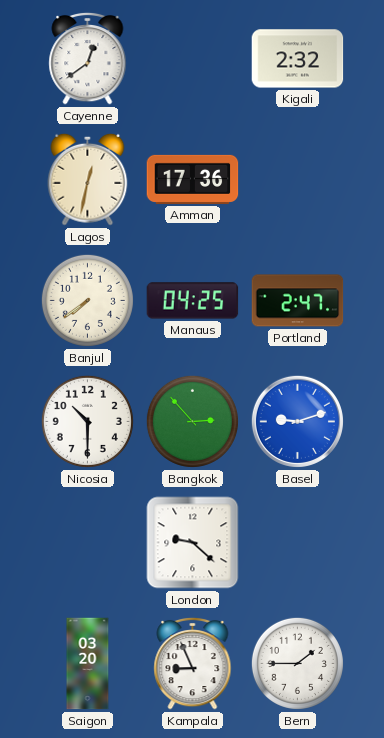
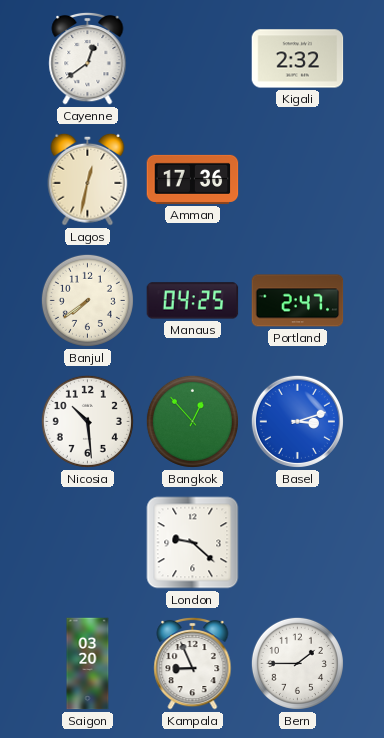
Nicosia: 10:30 -> 10:29 (87, 421)
Bangkok: 2:53 -> 12:53 (192, 421)
Basel: 9:12 -> 3:12 (297, 421)
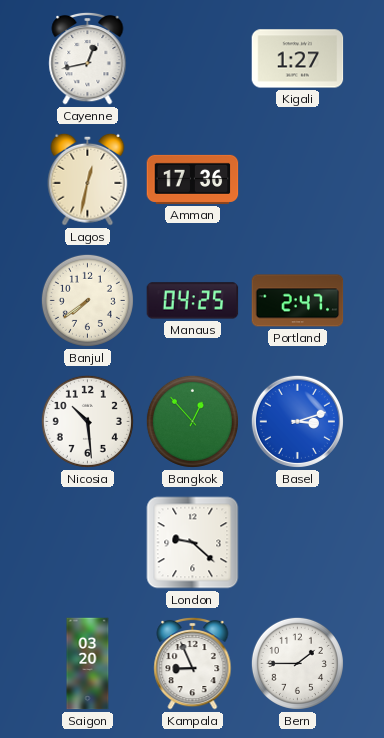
Cayenne: 12:39 -> 12:43 (88, 58)
Kigali: 2:32 -> 1:27 (298, 59)
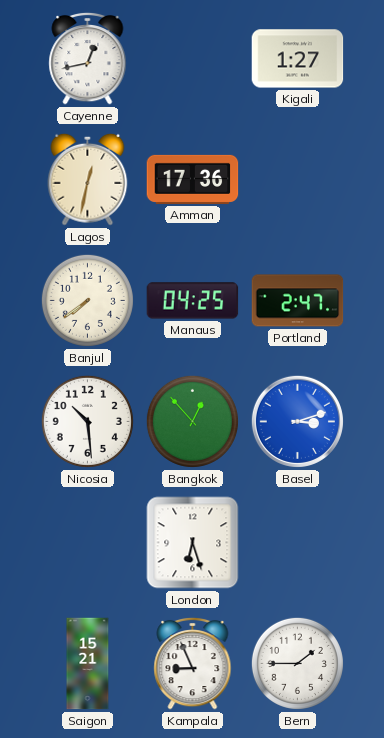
London: 9:22 -> 6:27 (193, 543)
Saigon: 03:20 -> 15:21 (88, 664)
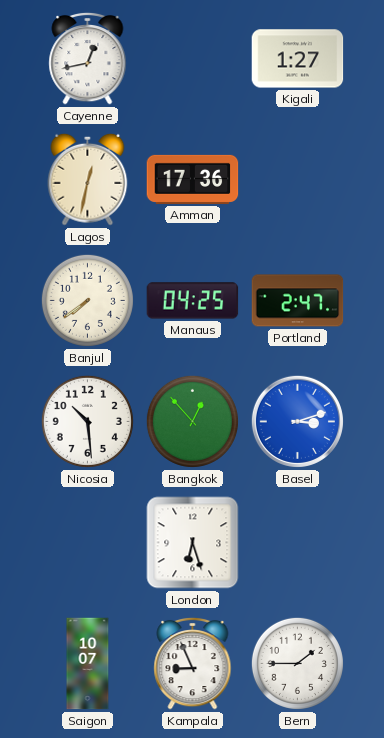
Saigon: 15:21 -> 10:07 (88, 664)
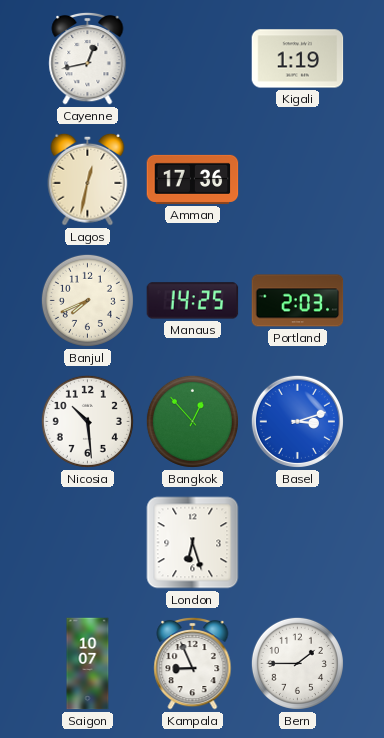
Kigali: 1:27 -> 1:19 (298, 59)
Banjul: 7:39 -> 7:41 (87, 300)
Manaus: 04:25 -> 14:25 (193, 301)
Portland: 2:47 -> 2:03 (298, 301)
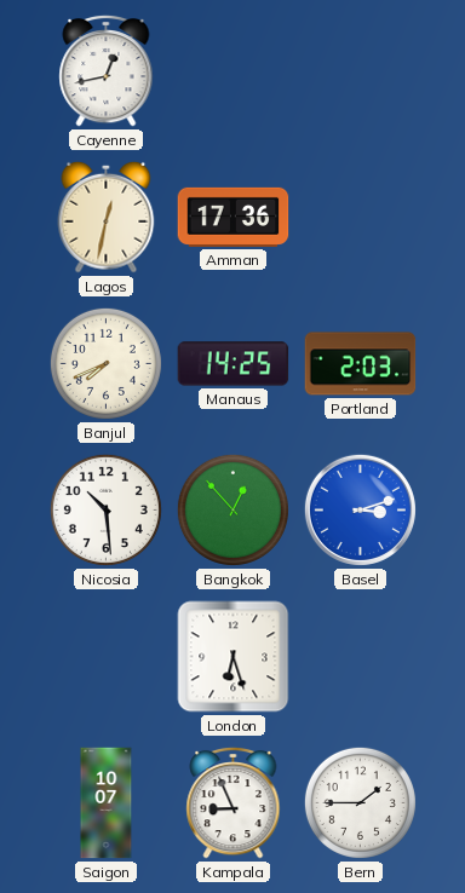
Kigali: 1:19 -> none (298, 59)
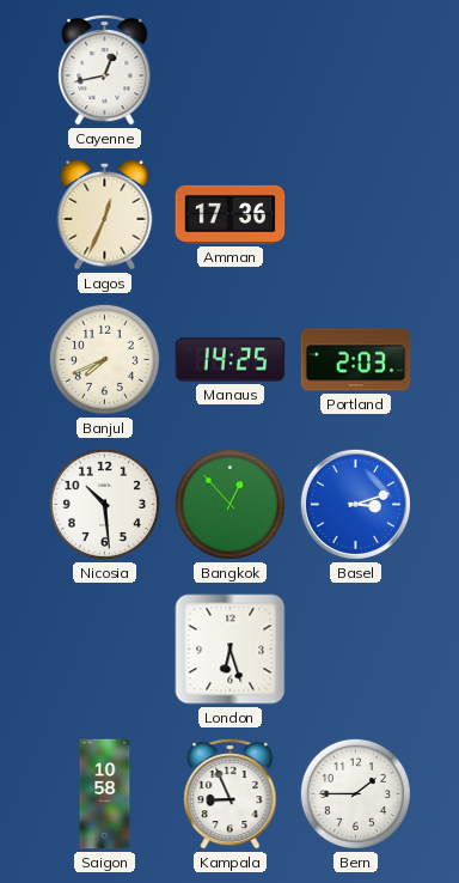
Lagos: 12:32 -> 12:34 (105, 214)
Saigon: 10:07 -> 10:58 (105, 794)
